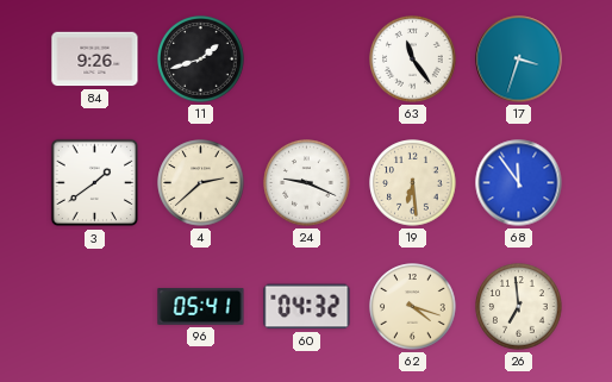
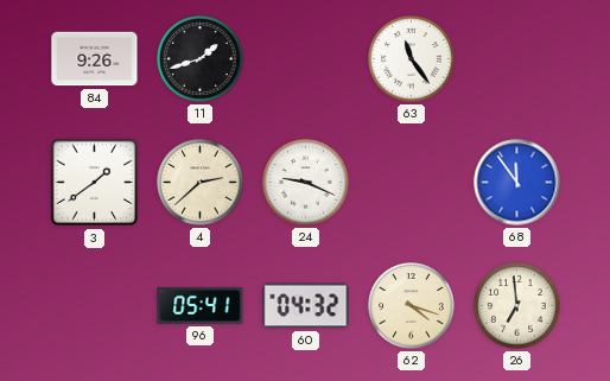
17: 3:33 -> none (519, 60)
19: 6:29 -> none (413, 183)
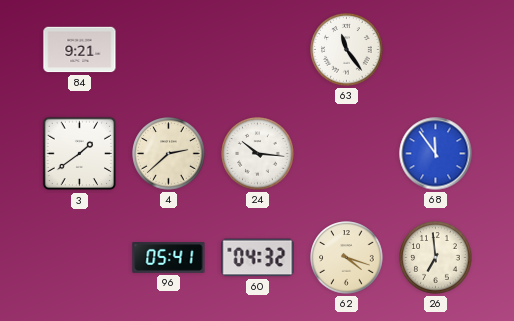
84: 9:26 -> 9:21 (80, 50)
11: 1:42 -> none (201, 59)
24: 9:19 -> 10:16 (258, 154)
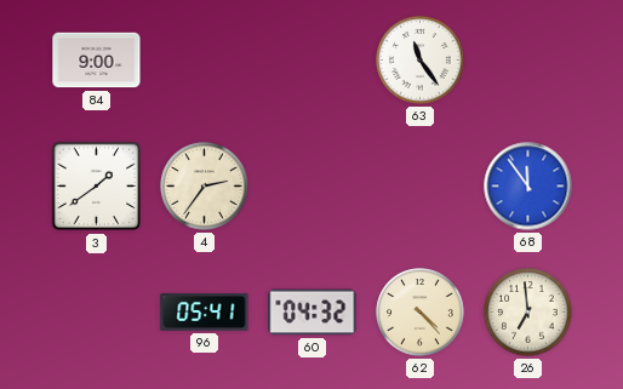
84: 9:21 -> 9:00 (97, 61)
4: 2:38 -> 2:36 (205, 187)
24: 10:16 -> none (258, 154)
62: 4:18 -> 4:23 (421, 313)
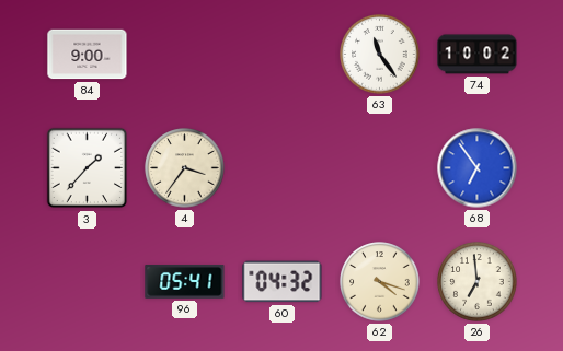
74: none -> 10:02 (478, 55)
3: 1:39 -> 1:37 (88, 168)
4: 2:36 -> 3:36 (185, 168)
68: 11:54 -> 6:54 (478, 168)
62: 4:23 -> 4:18 (380, 282)
